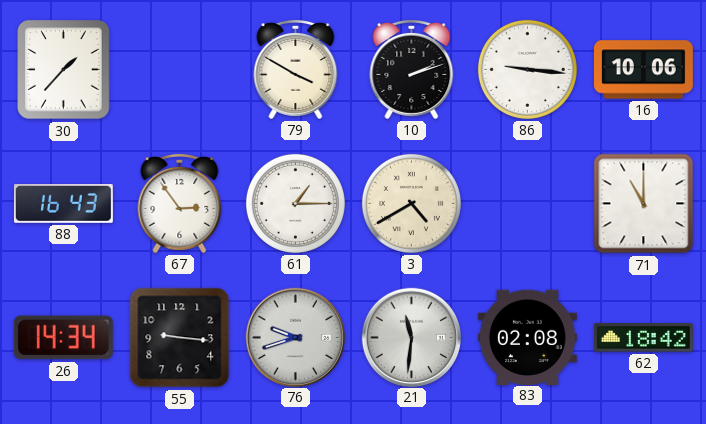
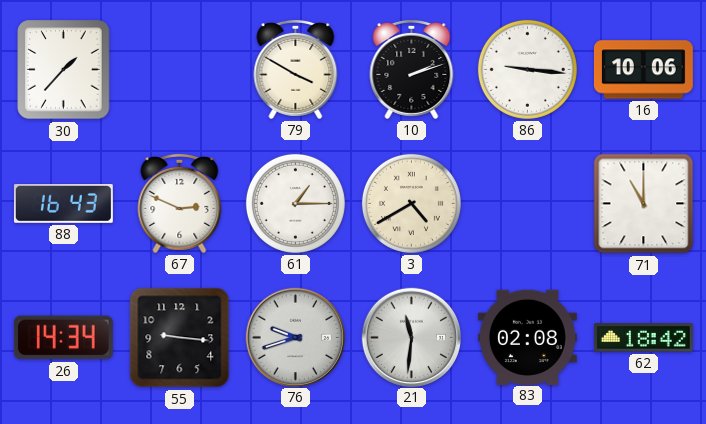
67: 2:54 -> 2:49 (180, 203)
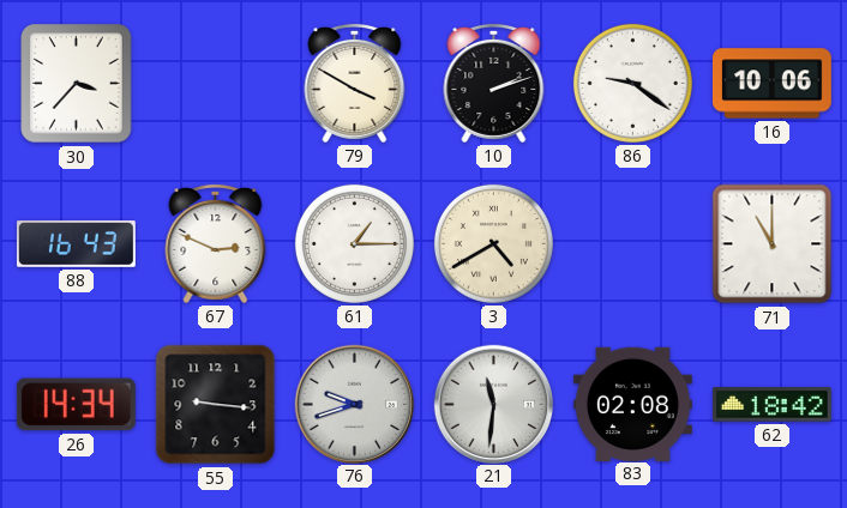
30: 1:37 -> 3:37 (77, 84)
86: 9:16 -> 9:21 (632, 83)
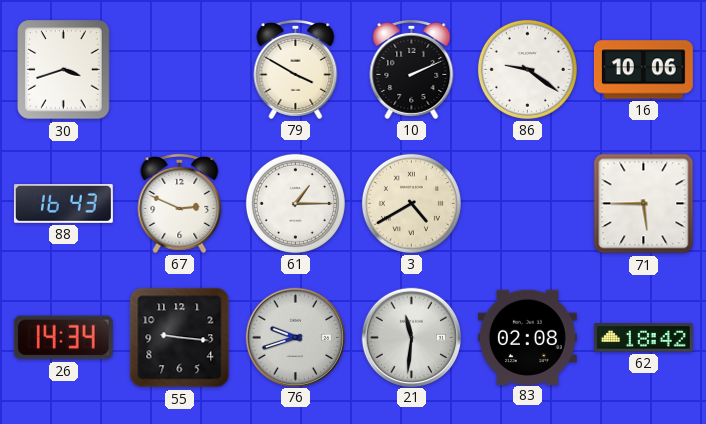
30: 3:37 -> 3:42 (64, 70)
10: 2:12 -> 2:11 (412, 69)
71: 11:00 -> 5:45 (644, 204)
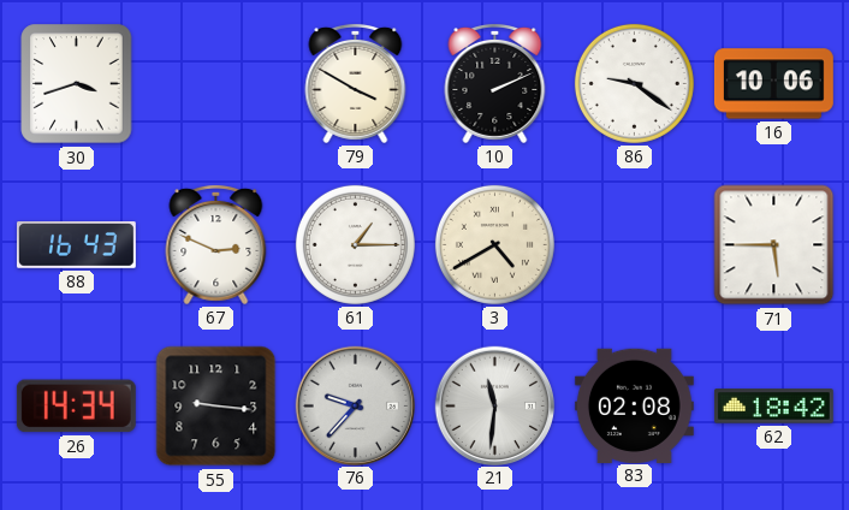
76: 9:42 -> 9:37 (355, 405)
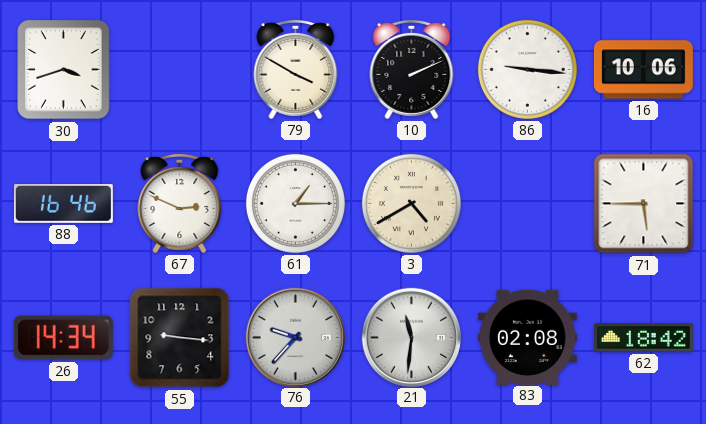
86: 9:21 -> 9:16 (527, 69)
88: 16:43 -> 16:46 (63, 204)
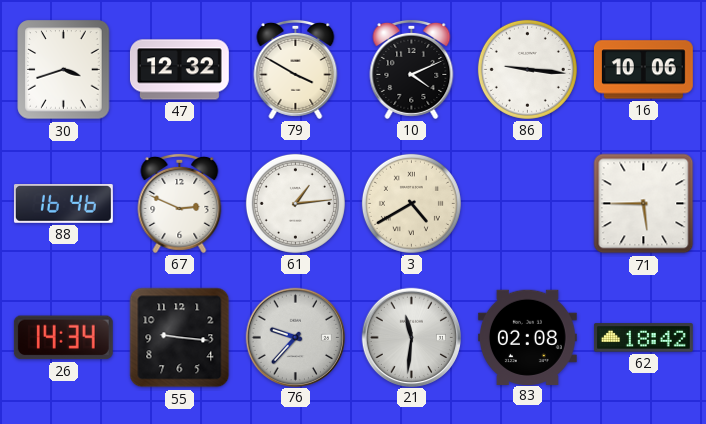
47: none -> 12:32 (179, 70)
10: 2:11 -> 4:11 (412, 69)
61: 1:15 -> 1:14 (295, 203)
